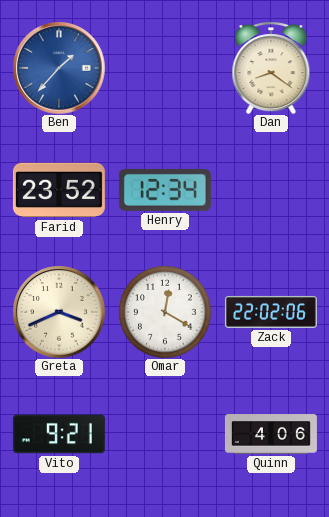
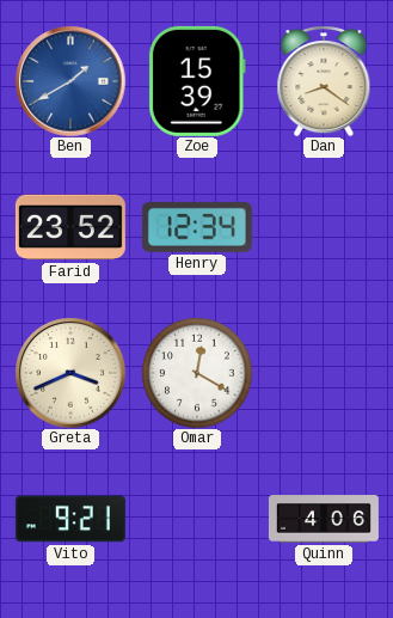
Ben: 1:37 -> 1:40 (70, 81)
Zoe: none -> 15:39 (197, 81)
Zack: 22:02 -> none (271, 312)
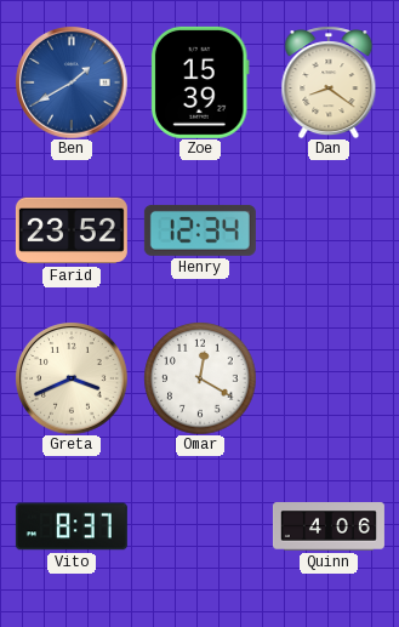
Vito: 9:21 -> 8:37 (72, 526)
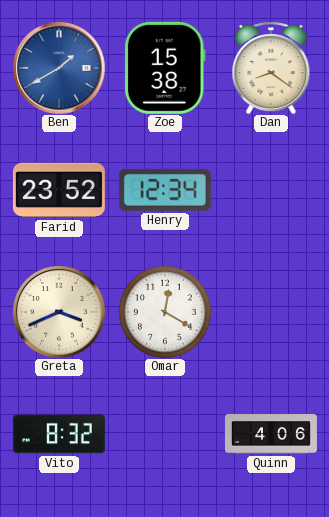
Zoe: 15:39 -> 15:38 (165, 68)
Vito: 8:37 -> 8:32 (59, 434)
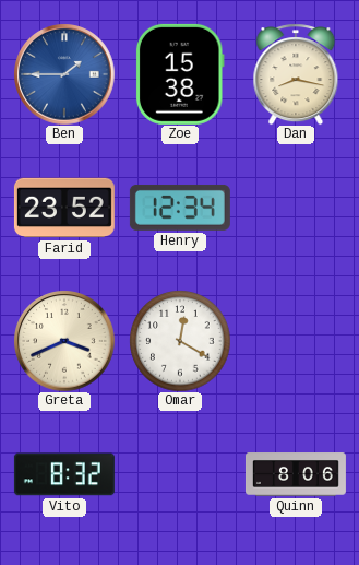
Ben: 1:40 -> 1:45 (64, 74)
Dan: 8:21 -> 8:17 (296, 74)
Quinn: 4:06 -> 8:06 (296, 474)
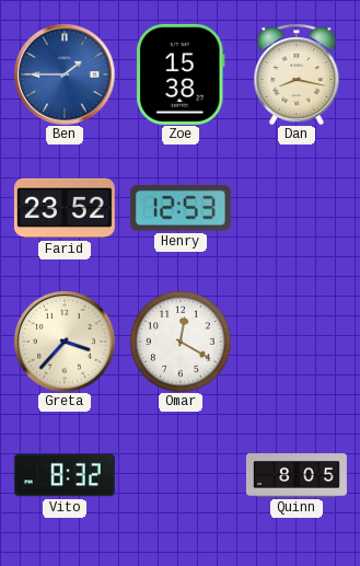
Henry: 12:34 -> 12:53 (181, 208)
Greta: 3:41 -> 3:37 (65, 342)
Quinn: 8:06 -> 8:05 (297, 475)
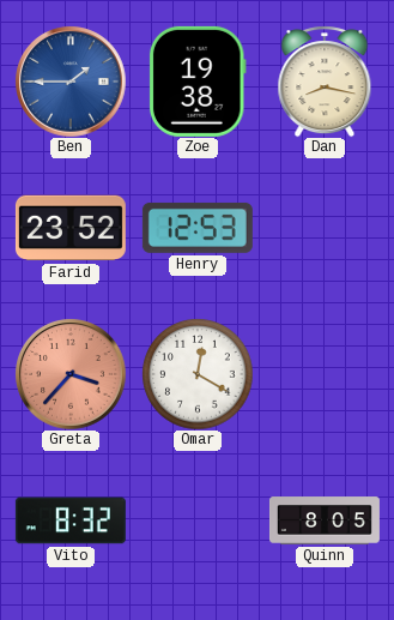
Zoe: 15:38 -> 19:38 (198, 82)
Greta dial: cream -> salmon (71, 374)
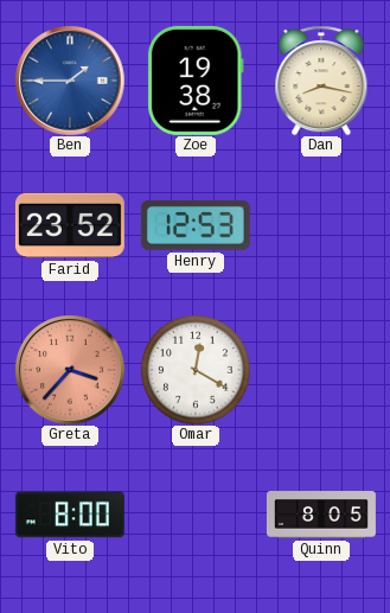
Vito: 8:32 -> 8:00 (70, 515)
